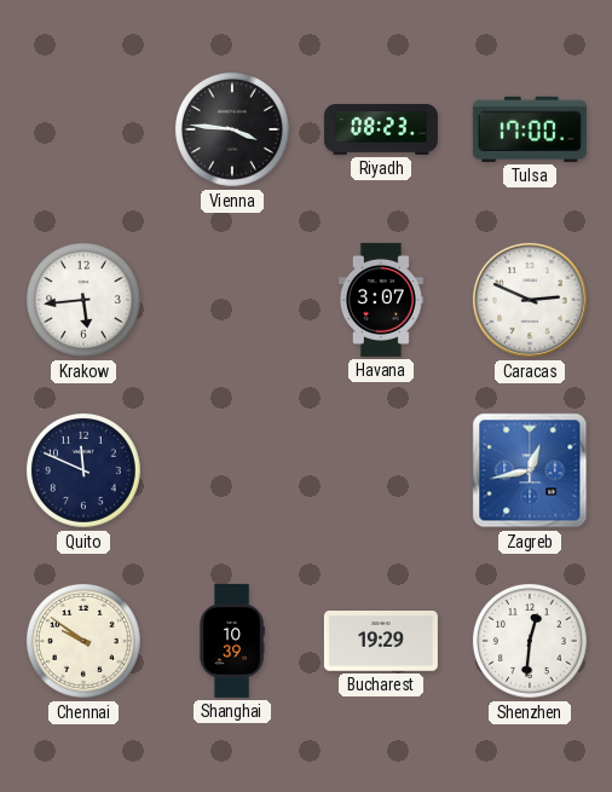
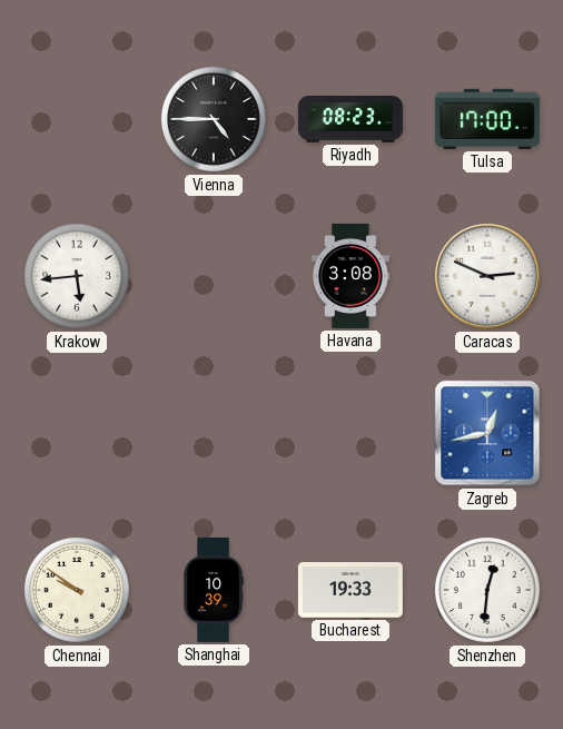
Vienna: 3:46 -> 4:45 (214, 119)
Havana: 3:07 -> 3:08 (350, 276)
Quito: 11:49 -> none (83, 470)
Bucharest: 19:29 -> 19:33 (350, 591)
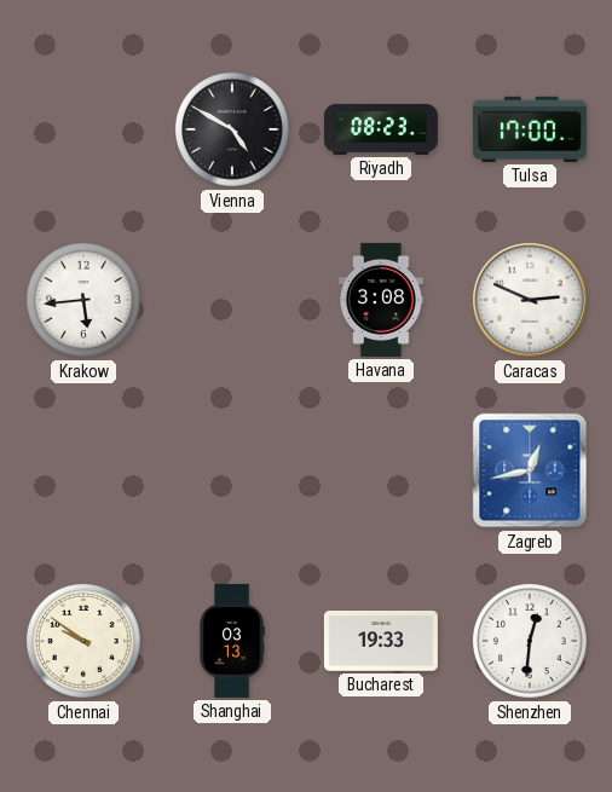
Vienna: 4:45 -> 4:50 (232, 129)
Shanghai: 10:39 -> 03:13 (232, 641)
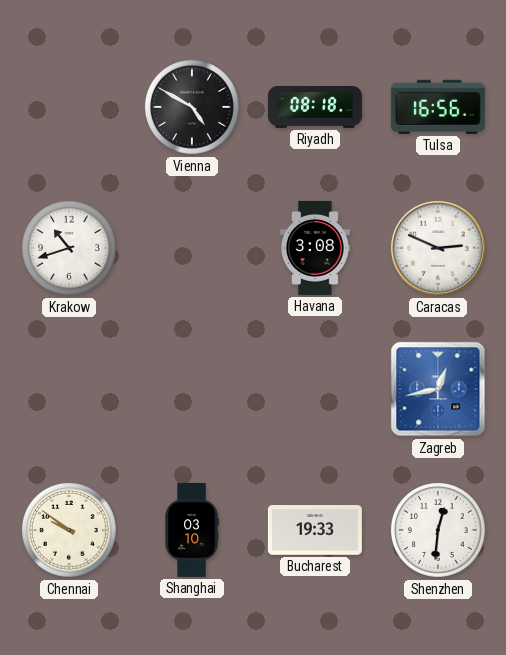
Riyadh: 08:23 -> 08:18 (315, 108)
Tulsa: 17:00 -> 16:56 (438, 107)
Krakow: 5:44 -> 10:42 (69, 248)
Shanghai: 03:13 -> 03:10 (192, 530)
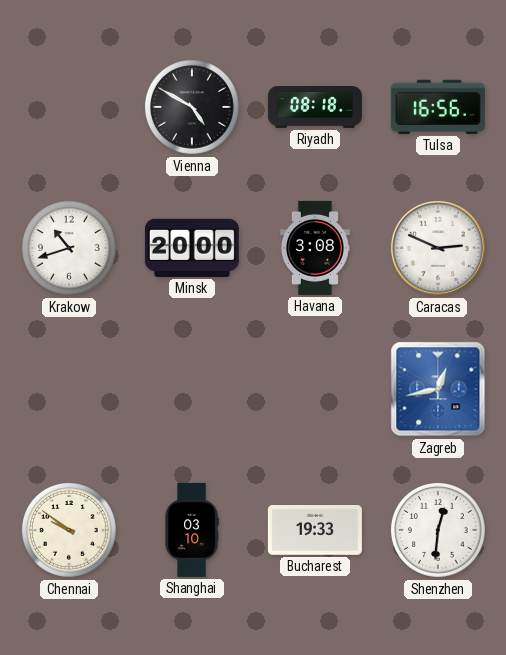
Minsk: none -> 20:00 (192, 248)
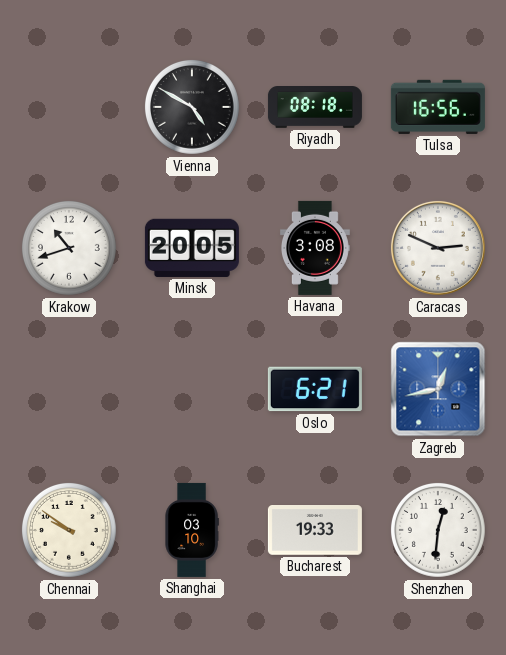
Minsk: 20:00 -> 20:05 (192, 248)
Oslo: none -> 6:21 (315, 389)
